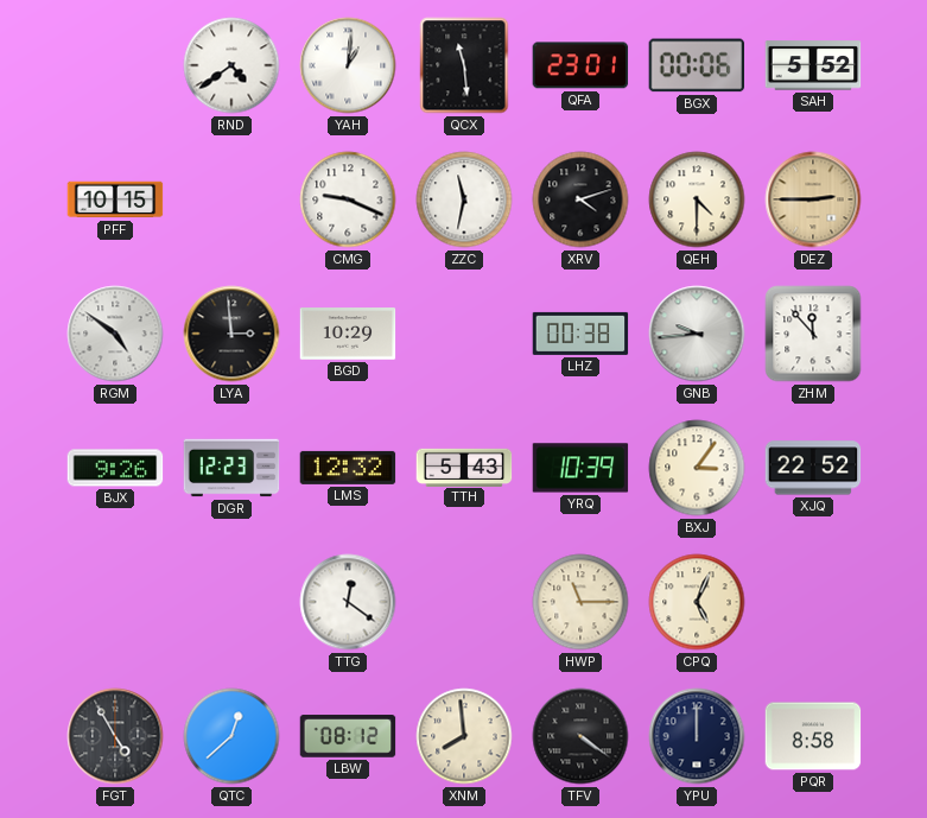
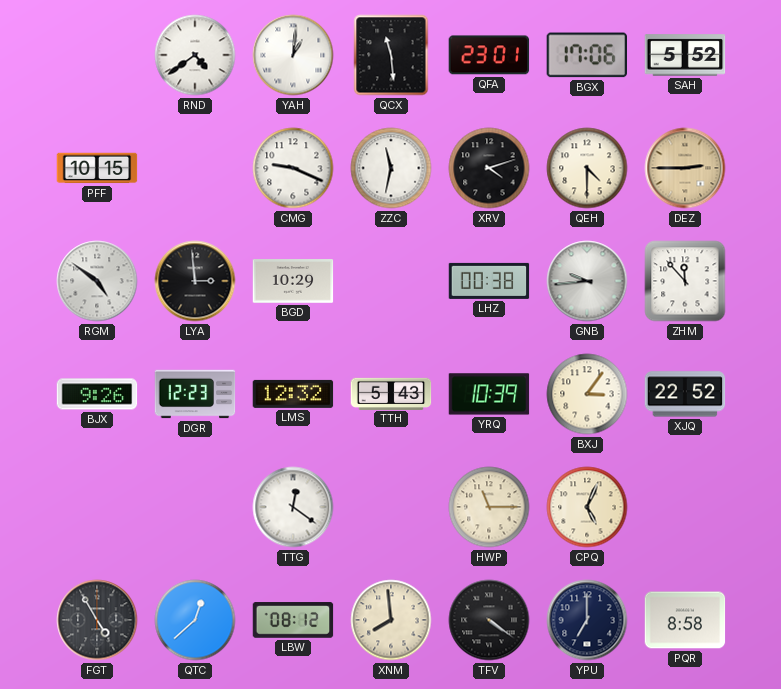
BGX: 00:06 -> 17:06 (586, 55)
YPU: 12:00 -> 7:00 (587, 620)
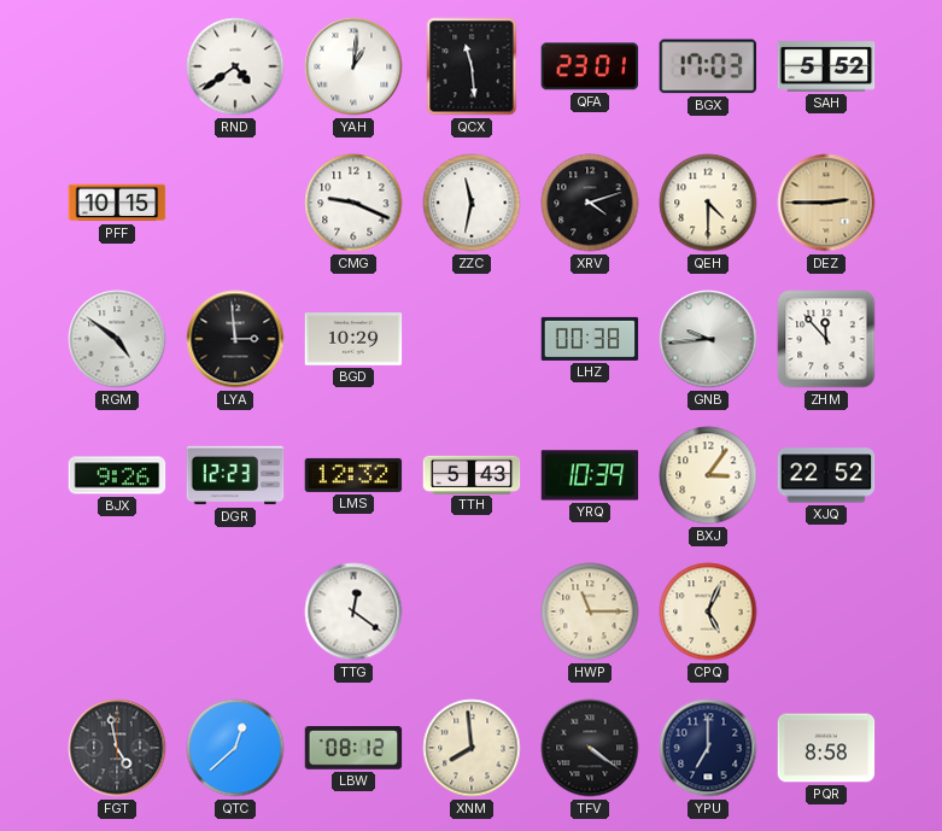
BGX: 17:06 -> 17:03 (707, 66)
FGT: 4:55 -> 4:58 (117, 748)
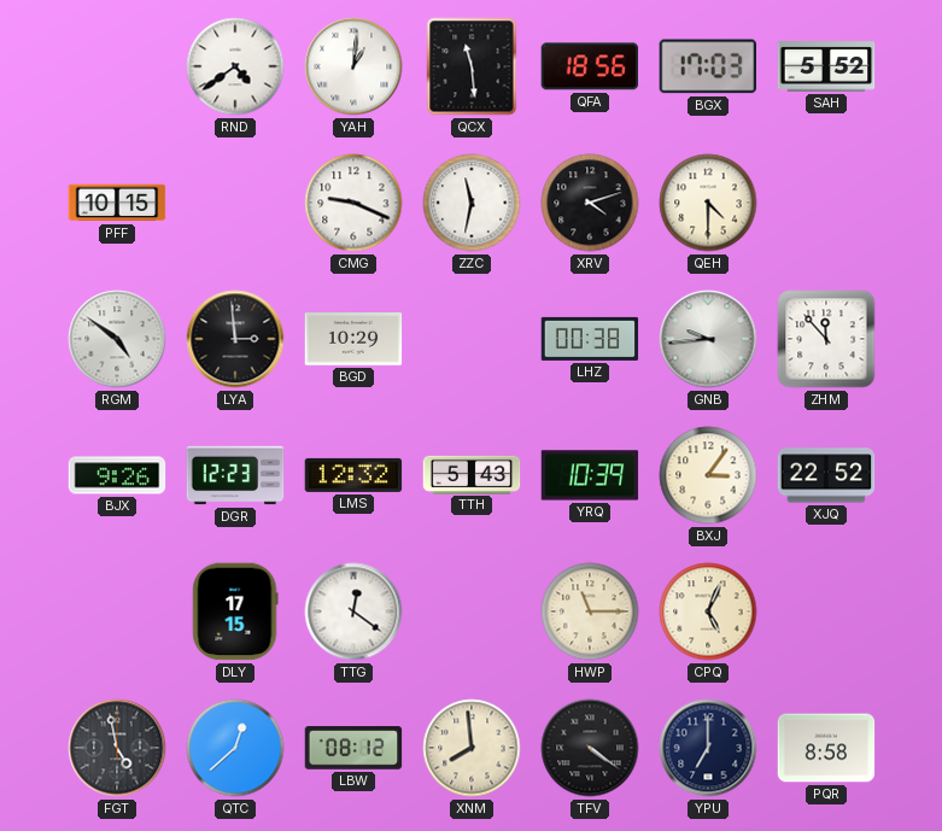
QFA: 23:01 -> 18:56 (590, 66)
DEZ: 2:45 -> none (826, 203)
DLY: none -> 17:15 (235, 611)
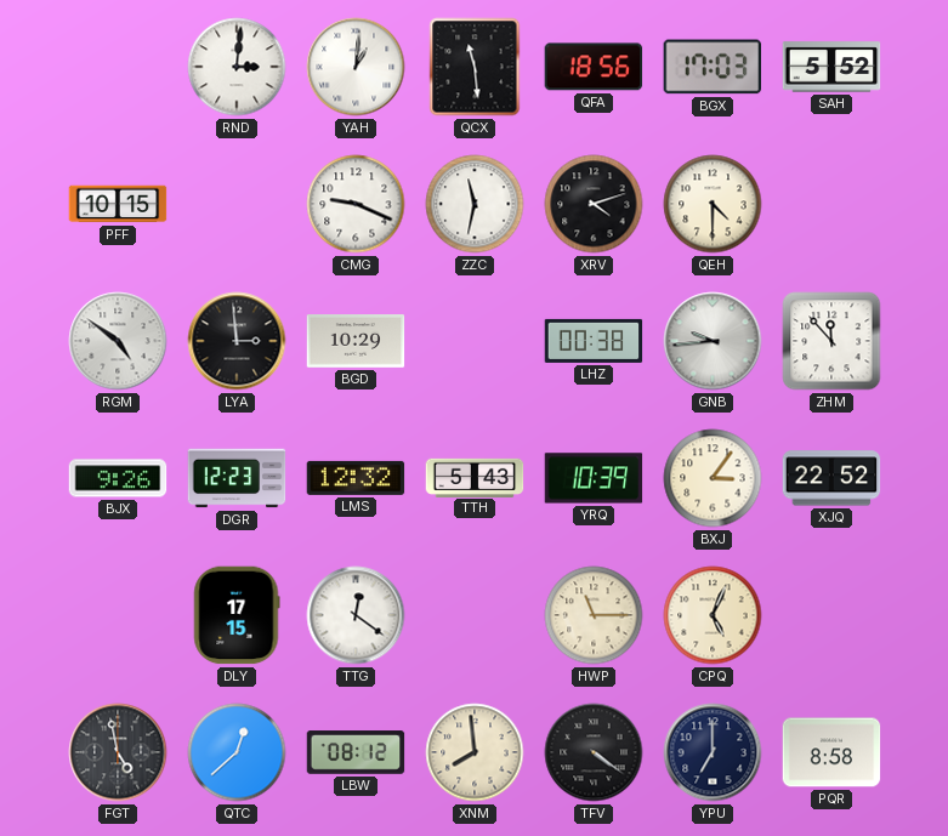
RND: 4:39 -> 3:01 (237, 67)
